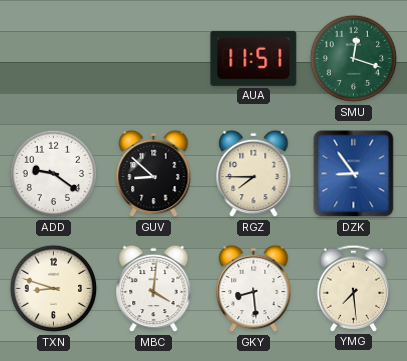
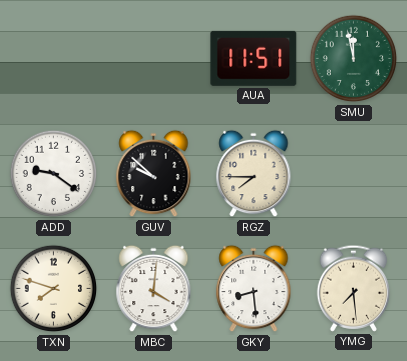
SMU: 12:18 -> 11:58 (354, 59)
GUV: 8:52 -> 9:52 (154, 174)
DZK: 8:54 -> none (354, 174)
TXN: 8:48 -> 7:48 (54, 289)
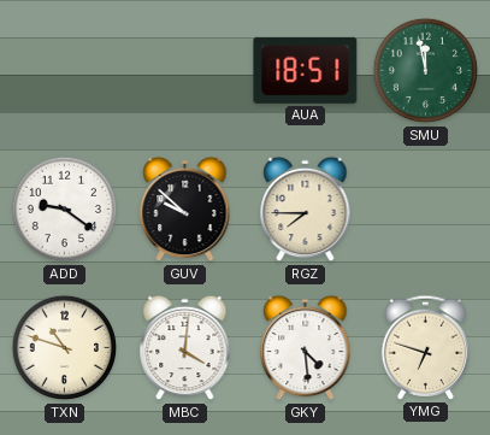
AUA: 11:51 -> 18:51 (306, 70)
TXN: 7:48 -> 10:48 (65, 348)
GKY: 8:29 -> 4:29 (306, 348)
YMG: 7:29 -> 6:48 (426, 347)
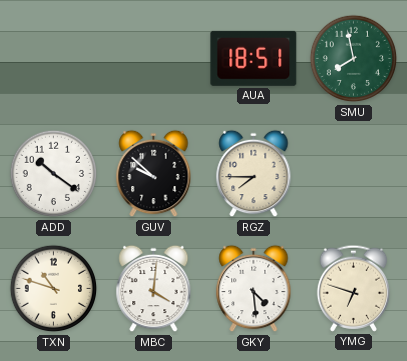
SMU: 11:58 -> 7:58 (354, 59)
ADD: 9:21 -> 10:21 (54, 174)
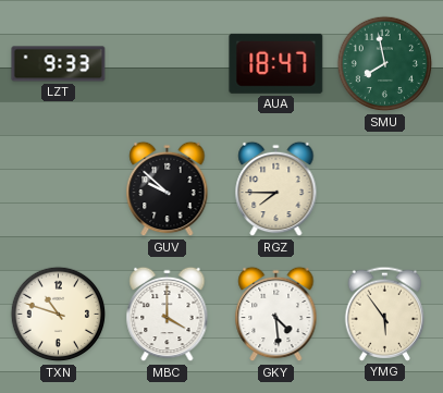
LZT: none -> 9:33 (59, 64)
AUA: 18:51 -> 18:47 (276, 63)
ADD: 10:21 -> none (54, 174)
MBC: 4:01 -> 4:00 (168, 315)
YMG: 6:48 -> 5:54 (385, 314)
